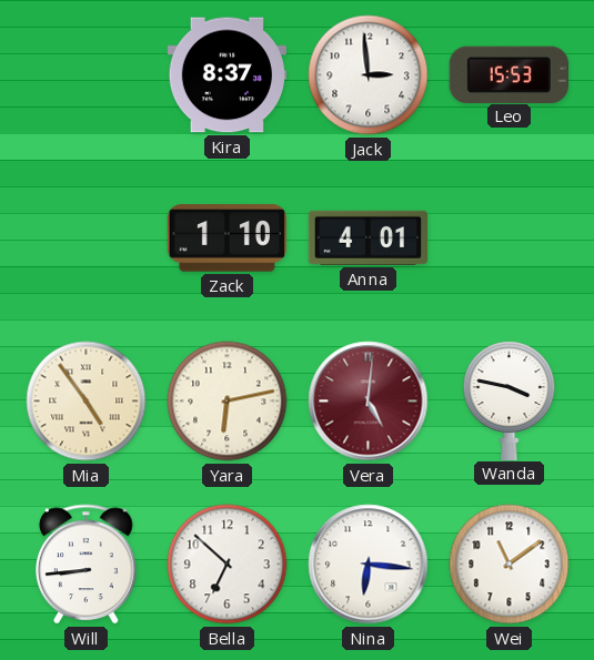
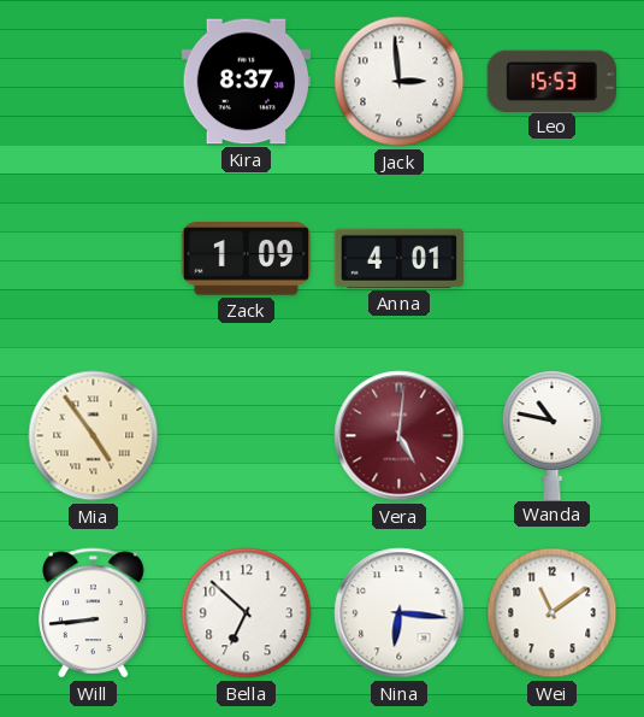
Zack: 1:10 -> 1:09 (246, 259)
Yara: 6:13 -> none (228, 402)
Wanda: 3:47 -> 10:47 (553, 435)
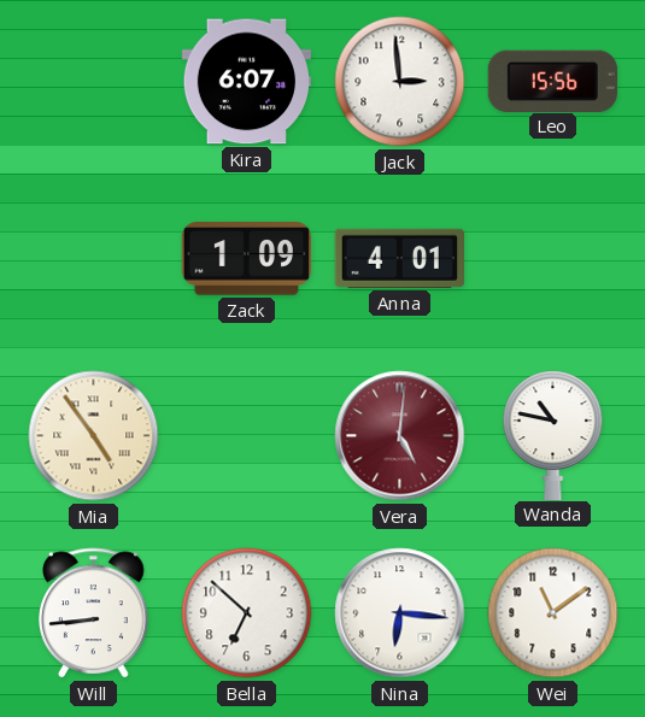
Kira: 8:37 -> 6:07 (246, 82)
Leo: 15:53 -> 15:56 (552, 81)
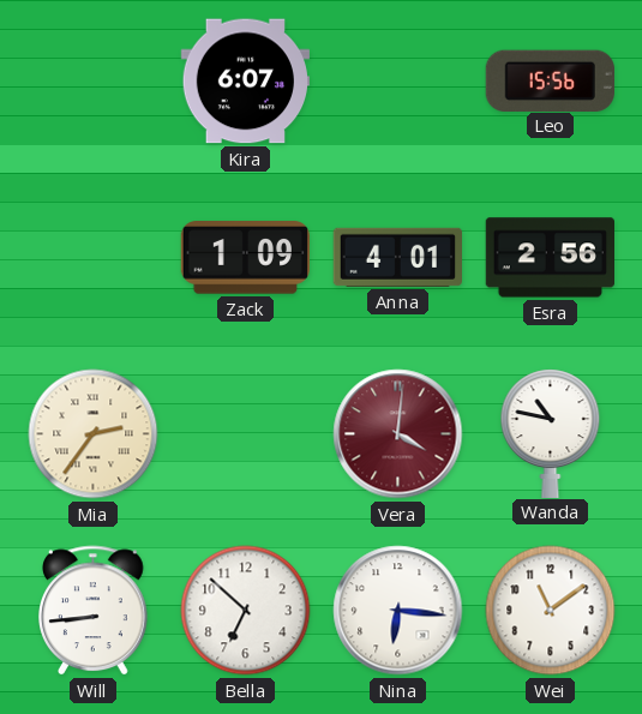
Jack: 2:59 -> none (400, 82)
Esra: none -> 2:56 (550, 258)
Mia: 4:54 -> 2:36 (94, 434)
Vera: 5:01 -> 4:01 (398, 434)
